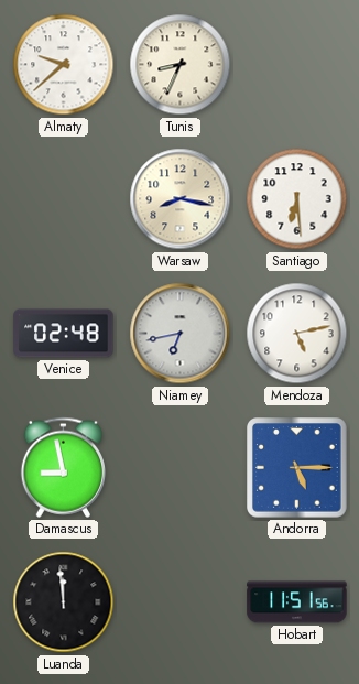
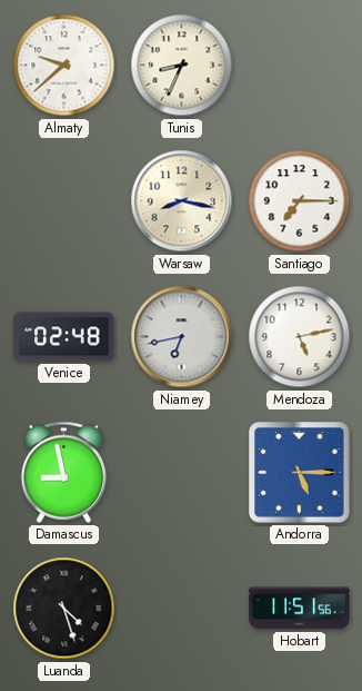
Santiago: 6:29 -> 7:15 (300, 201)
Luanda: 11:59 -> 4:27 (64, 609)
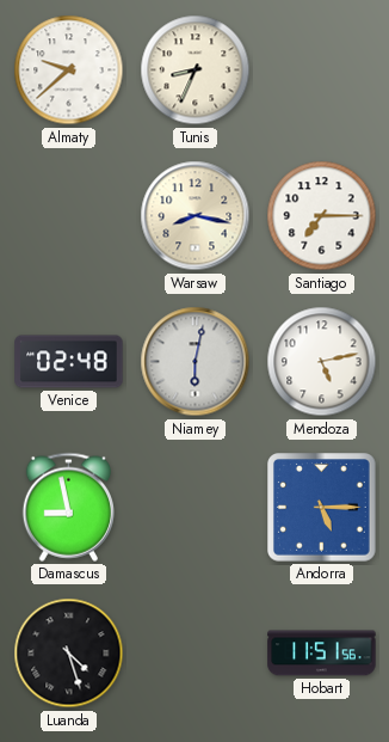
Niamey: 6:43 -> 6:02 (196, 362)
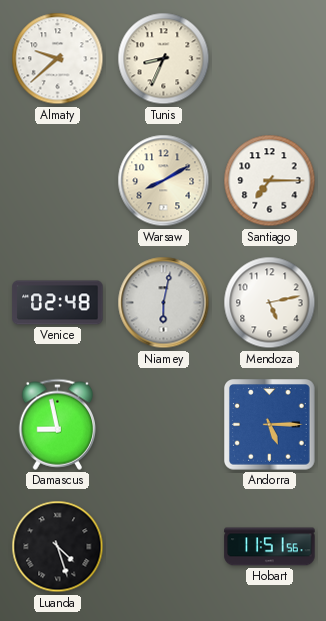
Warsaw: 8:17 -> 8:10 (164, 181)
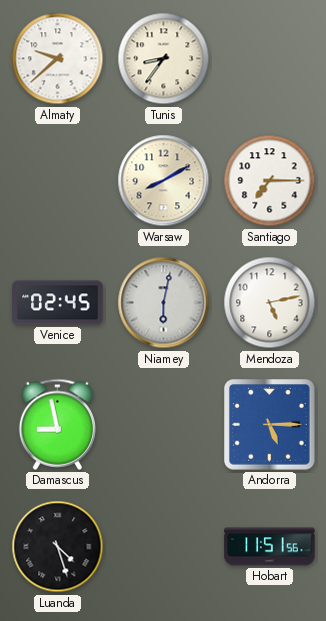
Tunis: 8:34 -> 8:36 (164, 59)
Venice: 02:48 -> 02:45 (58, 303)
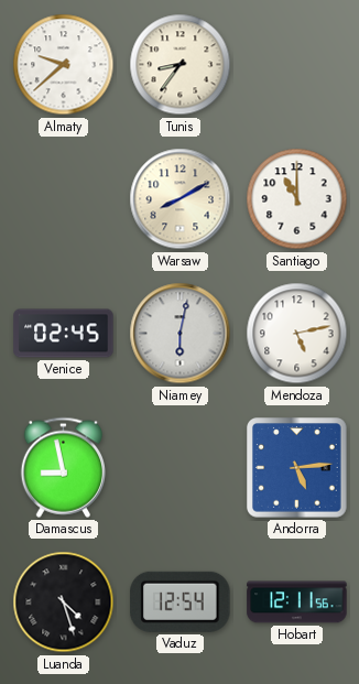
Santiago: 7:15 -> 11:00 (297, 199)
Andorra: 5:15 -> 5:14 (297, 468)
Vaduz: none -> 12:54 (181, 601)
Hobart: 11:51 -> 12:11 (297, 602)
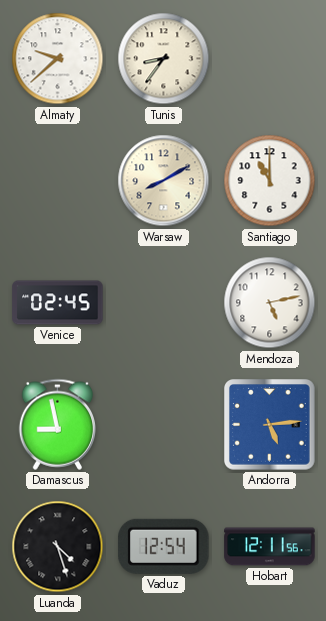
Niamey: 6:02 -> none (181, 334)
